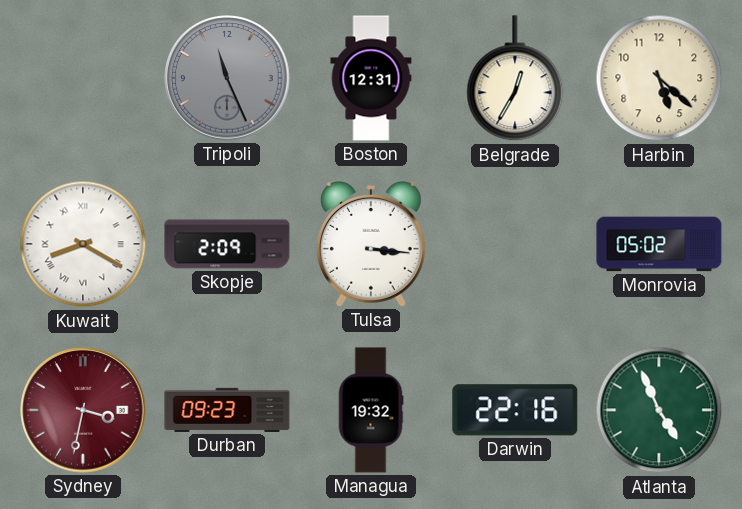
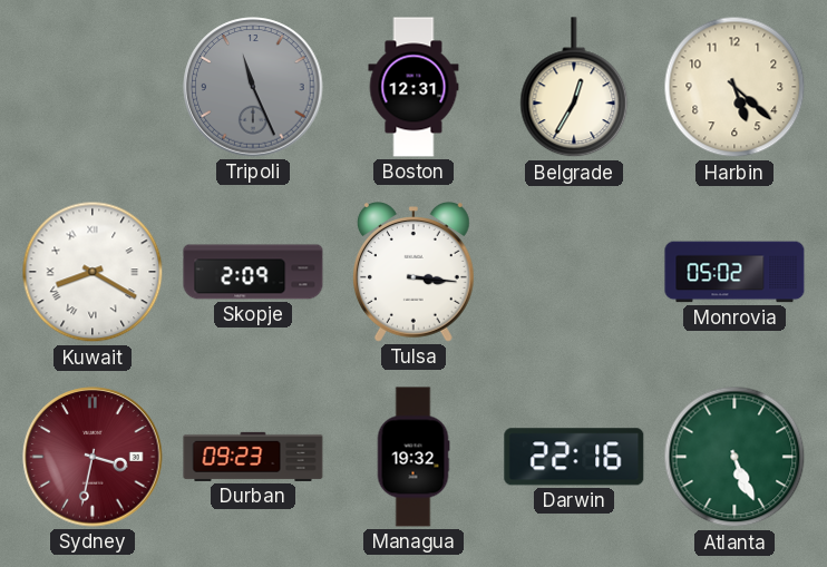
Atlanta: 4:56 -> 5:26 (734, 457)
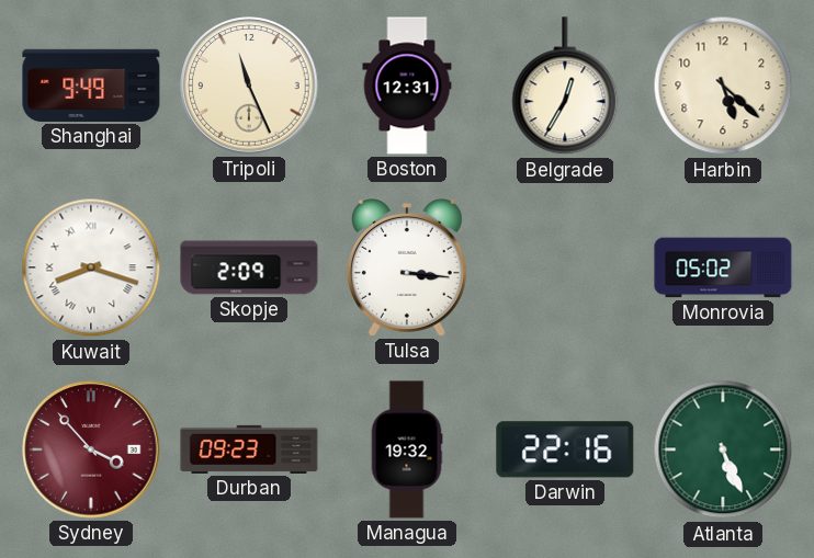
Shanghai: none -> 9:49 (91, 86)
Tripoli dial: grey -> cream (249, 86)
Kuwait: 8:20 -> 8:18 (91, 267)
Sydney: 3:32 -> 3:53 (91, 449)
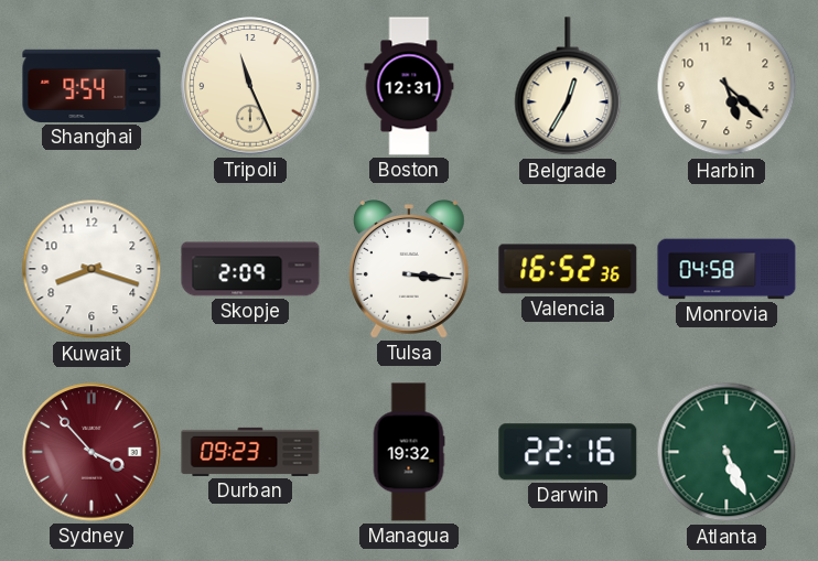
Shanghai: 9:49 -> 9:54 (92, 86)
Kuwait numerals: Roman -> Arabic (92, 269)
Valencia: none -> 16:52 (568, 269)
Monrovia: 05:02 -> 04:58 (726, 269)
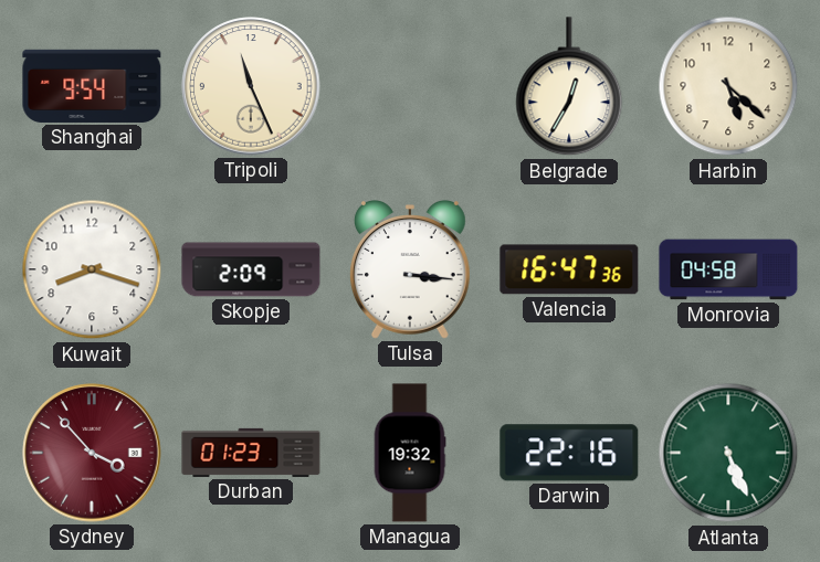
Boston: 12:31 -> none (409, 86)
Valencia: 16:52 -> 16:47 (569, 269)
Durban: 09:23 -> 01:23 (251, 453)
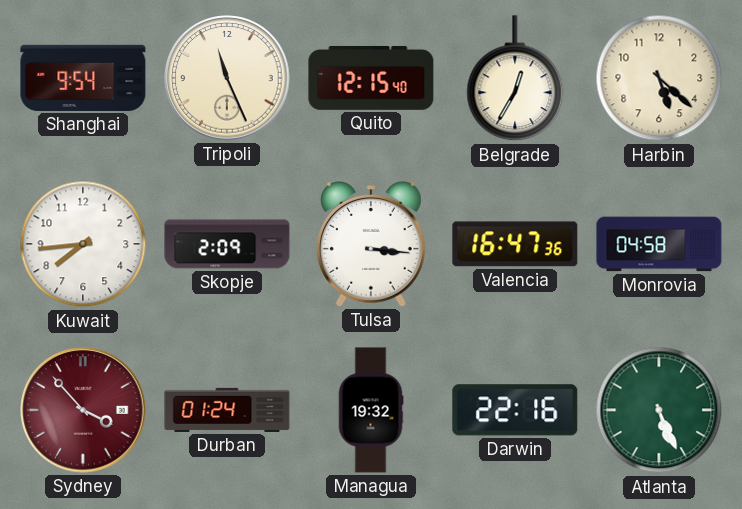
Quito: none -> 12:15 (371, 78)
Kuwait: 8:18 -> 7:44 (83, 244)
Durban: 01:23 -> 01:24 (227, 410)
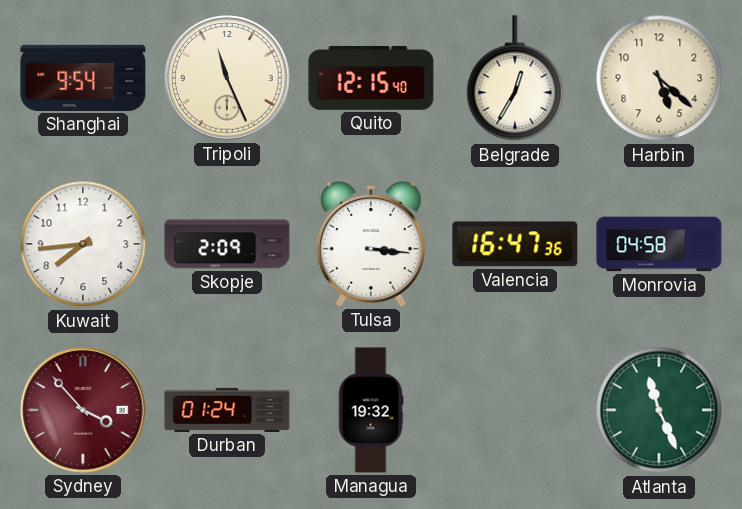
Darwin: 22:16 -> none (515, 410)
Atlanta: 5:26 -> 11:26 (659, 410)
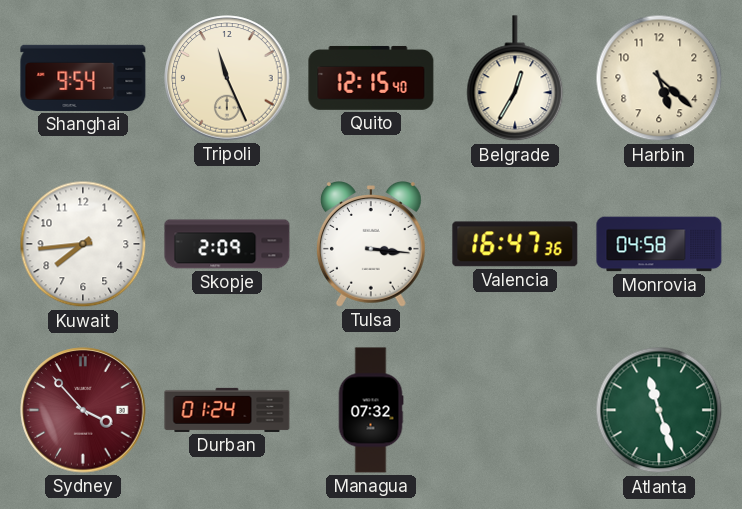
Managua: 19:32 -> 07:32 (371, 410)
Atlanta: 11:26 -> 11:27 (659, 410)
